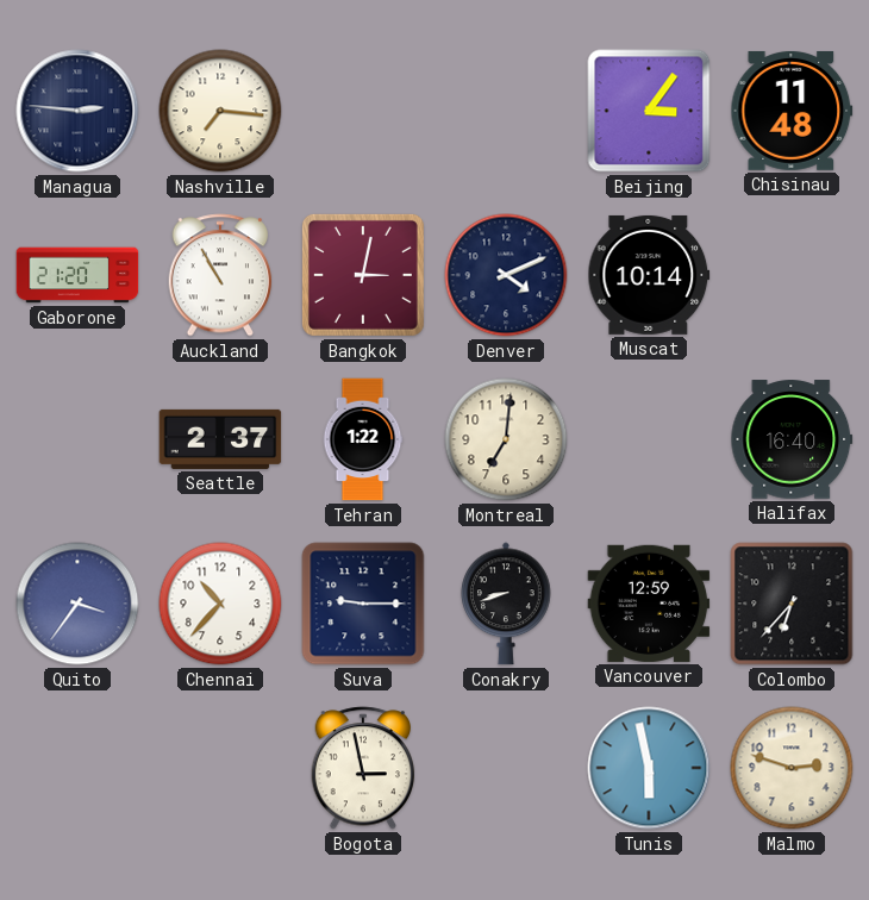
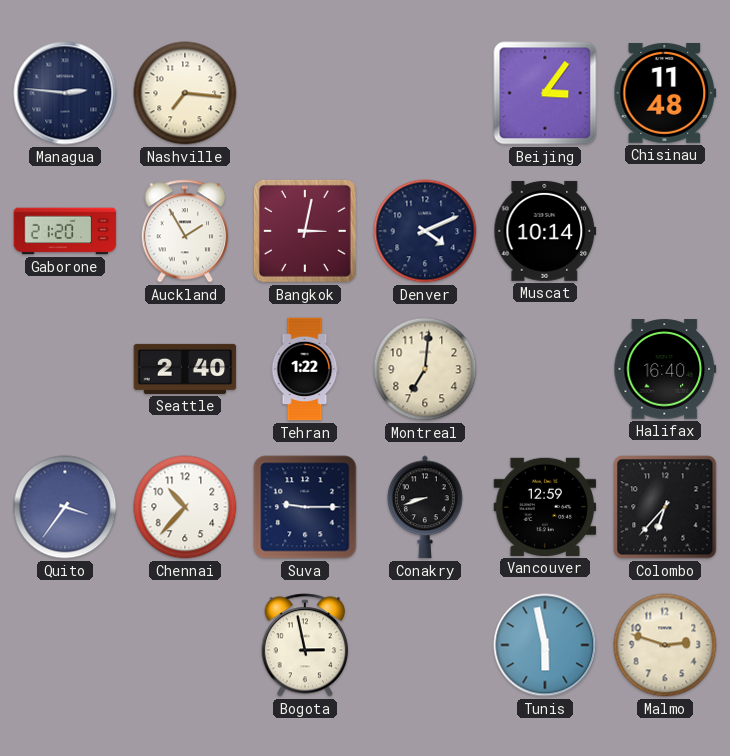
Auckland: 10:55 -> 1:55 (185, 231)
Seattle: 2:37 -> 2:40 (185, 369)
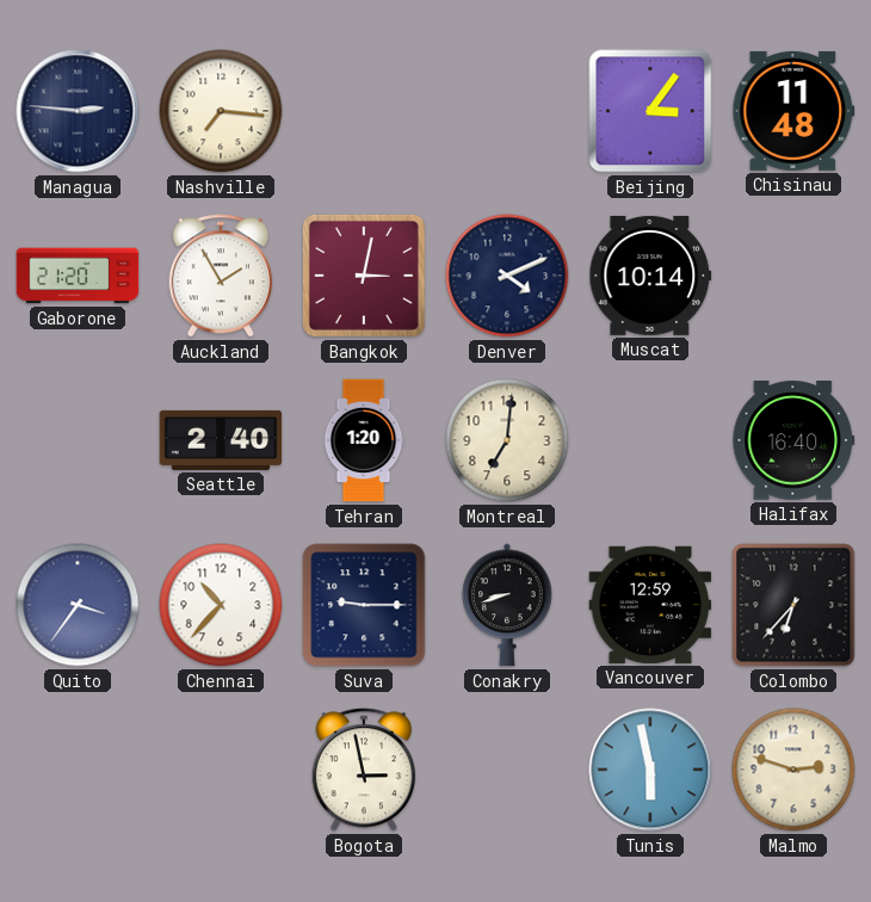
Tehran: 1:22 -> 1:20 (364, 440)
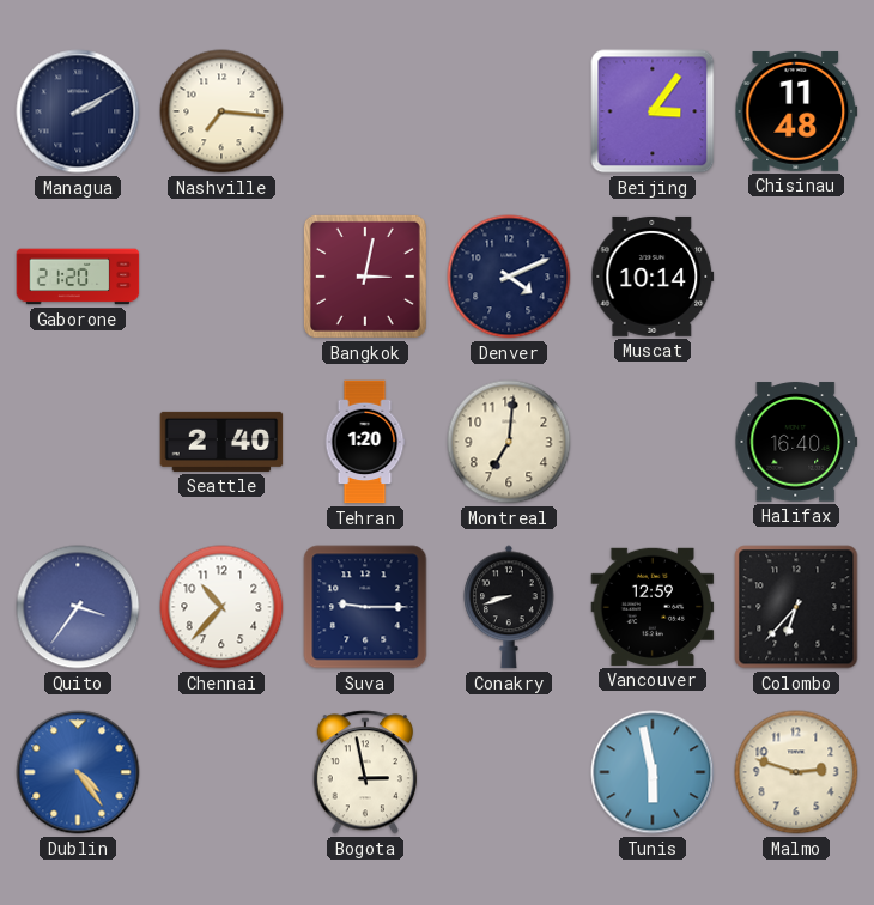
Managua: 2:46 -> 2:10 (78, 111)
Auckland: 1:55 -> none (221, 276)
Dublin: none -> 4:24 (78, 772)
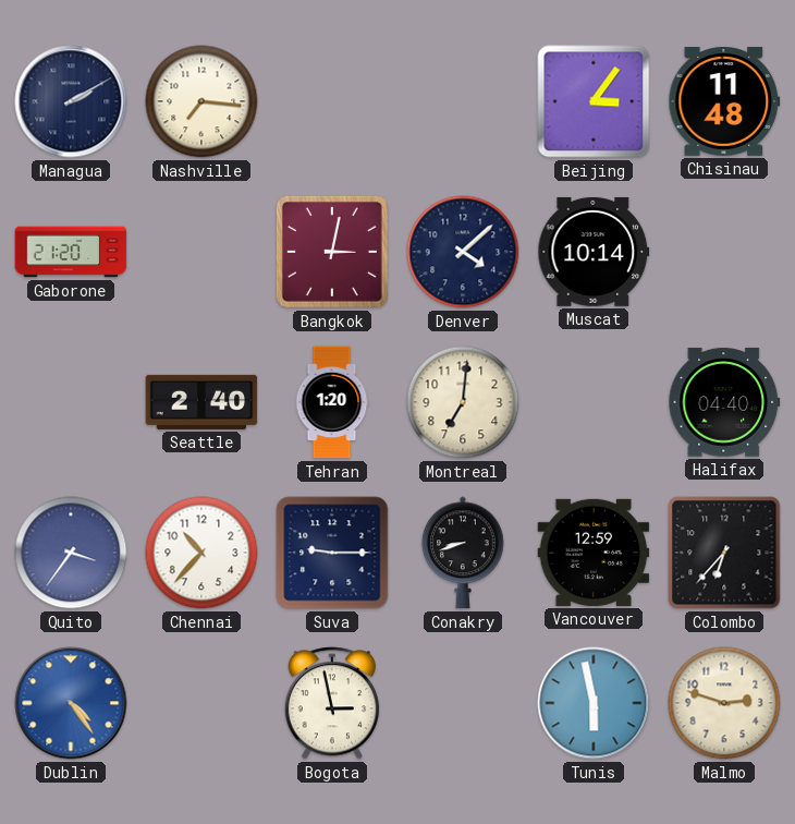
Denver: 4:11 -> 4:08 (463, 252)
Halifax: 16:40 -> 04:40 (724, 402)
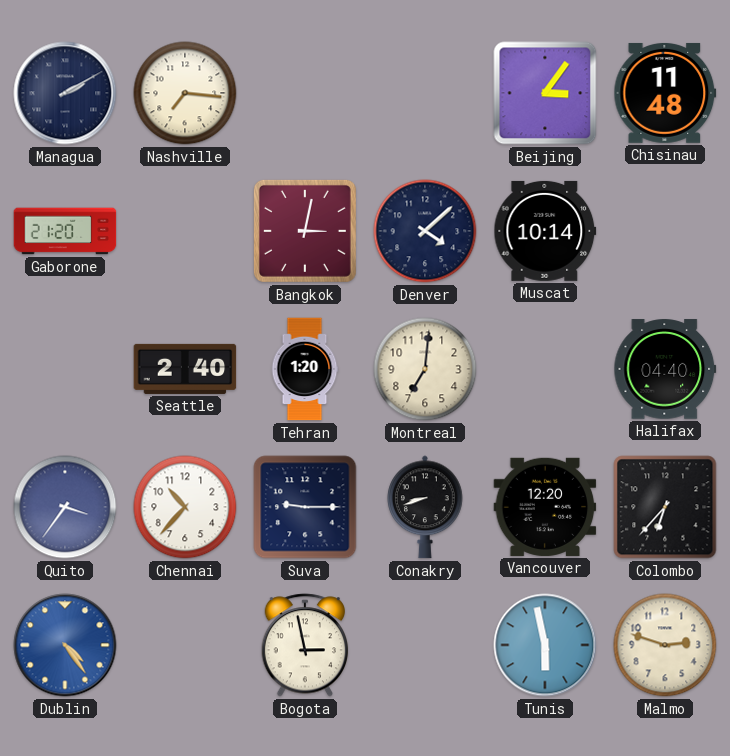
Vancouver: 12:59 -> 12:20 (545, 507)
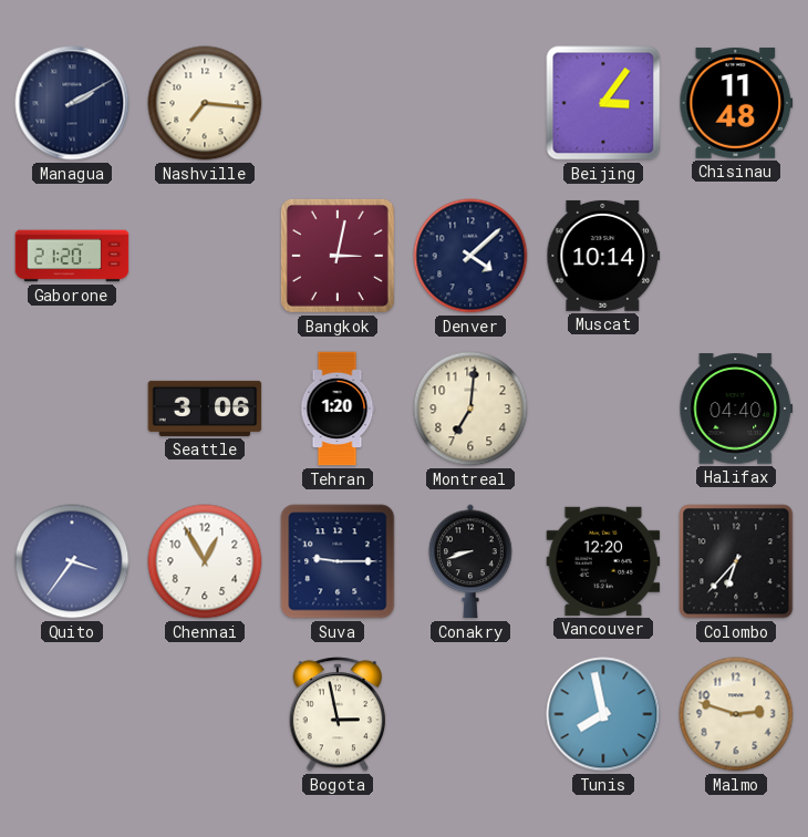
Seattle: 2:40 -> 3:06 (205, 409)
Chennai: 10:37 -> 12:55 (205, 561)
Dublin: 4:24 -> none (65, 645)
Tunis: 5:58 -> 7:58 (603, 714)
